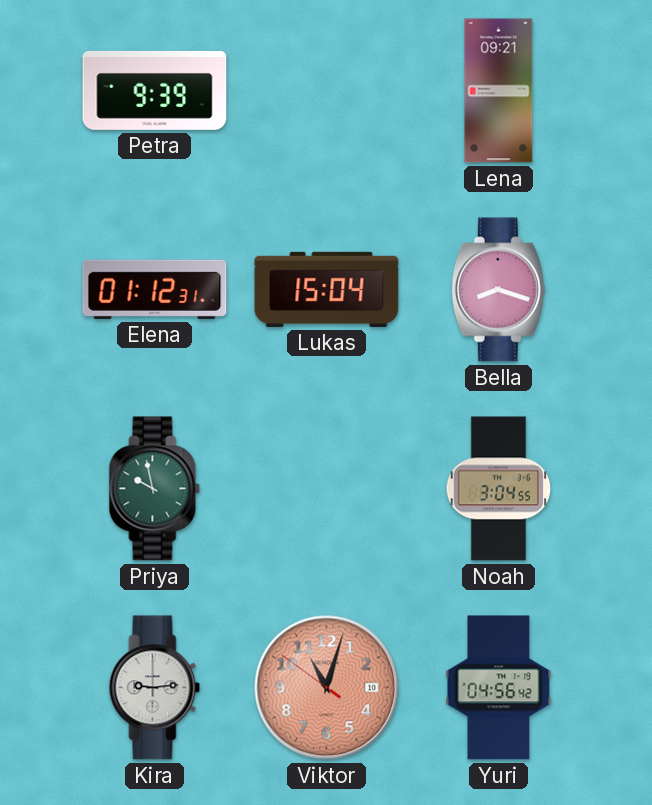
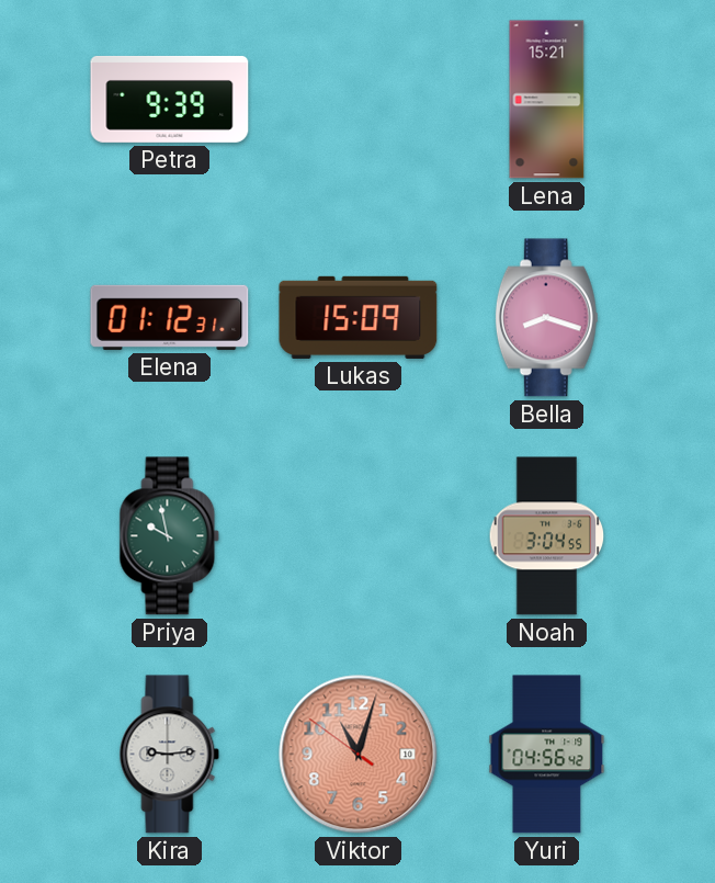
Lena: 09:21 -> 15:21 (547, 100)
Lukas: 15:04 -> 15:09 (359, 317)
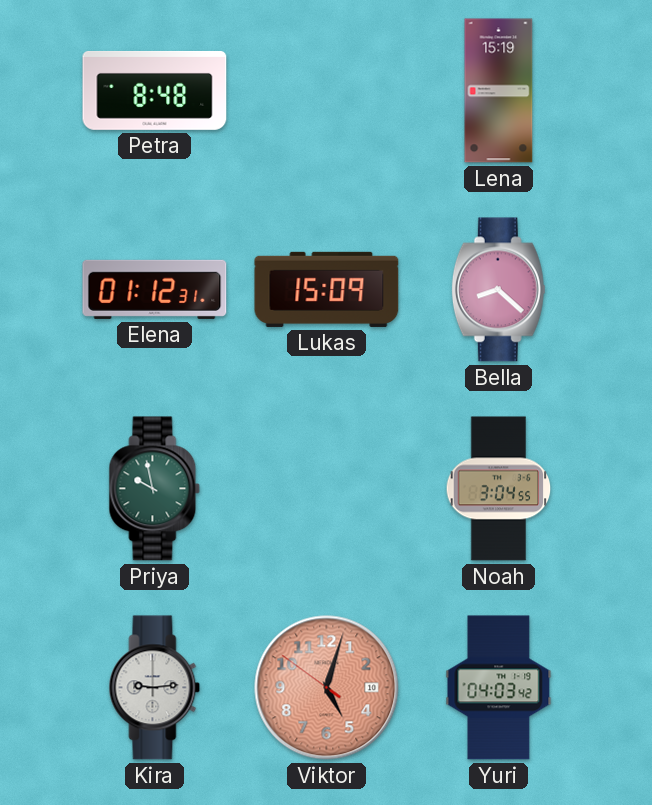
Petra: 9:39 -> 8:48 (155, 90)
Lena: 15:21 -> 15:19 (499, 91)
Bella: 8:18 -> 8:22 (498, 290)
Viktor: 11:02 -> 5:02 (327, 688)
Yuri: 04:56 -> 04:03 (499, 688)
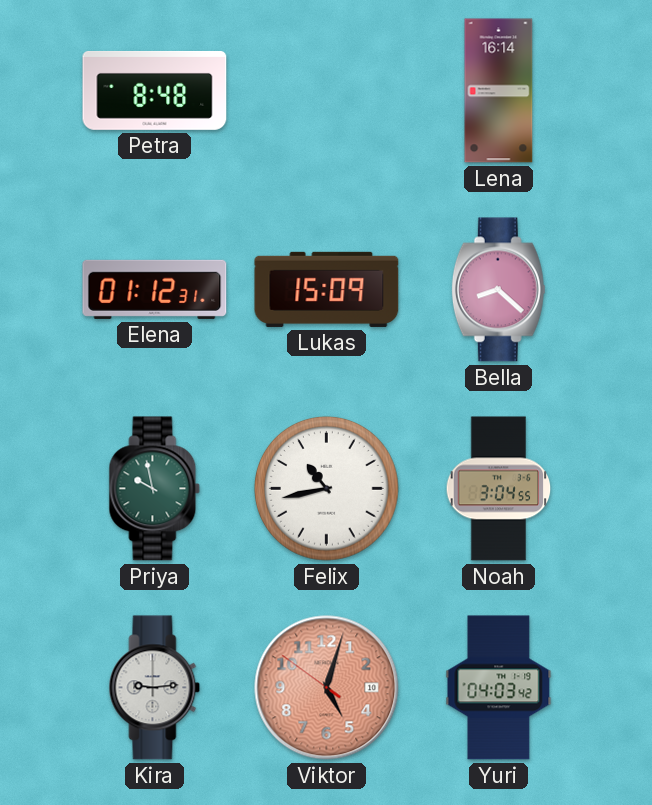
Lena: 15:19 -> 16:14 (499, 91)
Felix: none -> 10:43 (326, 488)
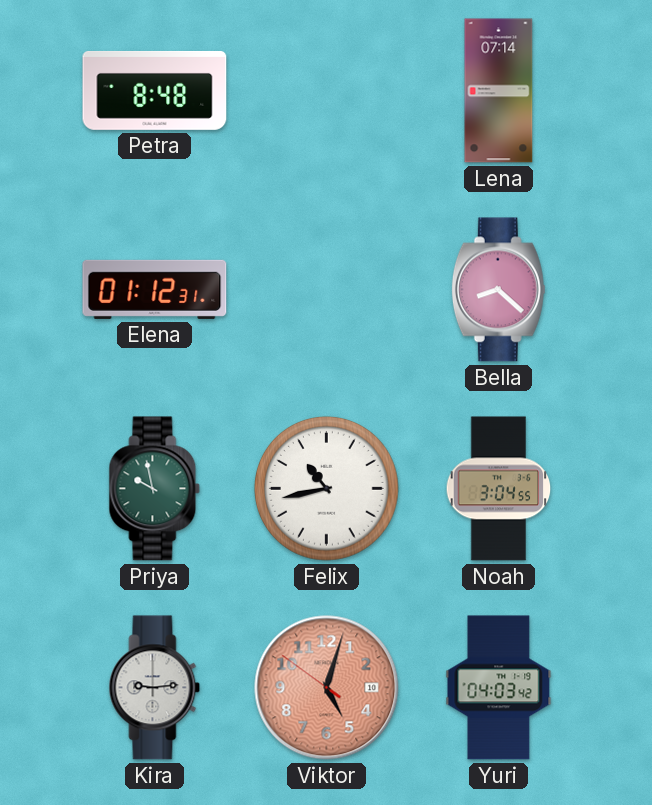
Lena: 16:14 -> 07:14 (499, 91)
Lukas: 15:09 -> none (327, 289)
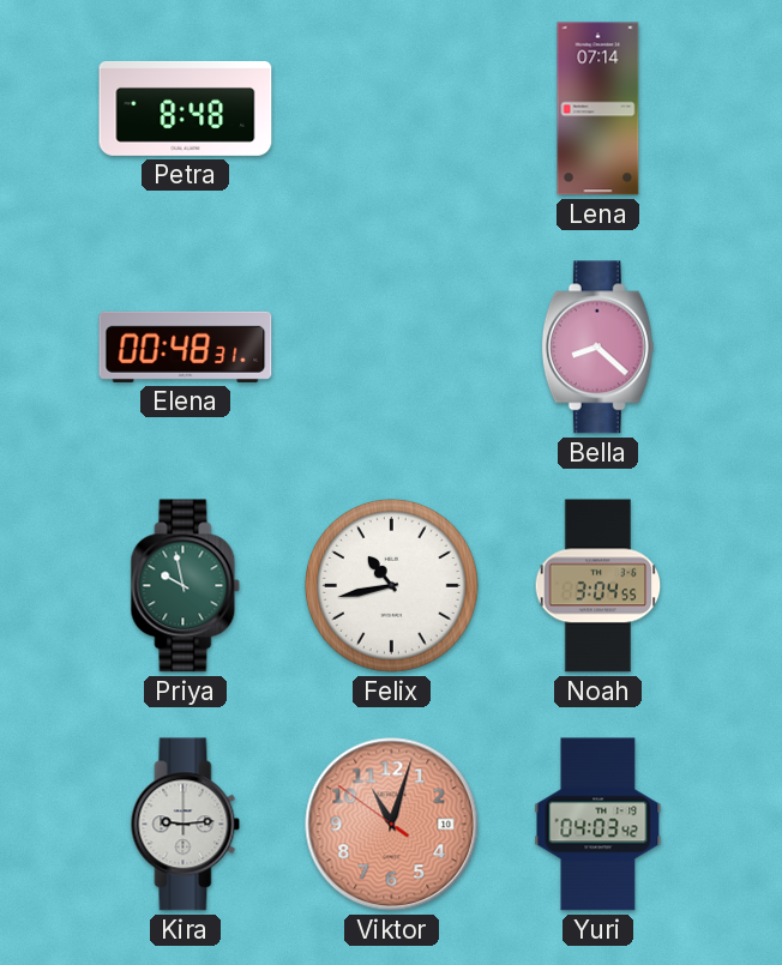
Elena: 01:12 -> 00:48 (186, 346)
Viktor: 5:02 -> 11:02 (392, 825)
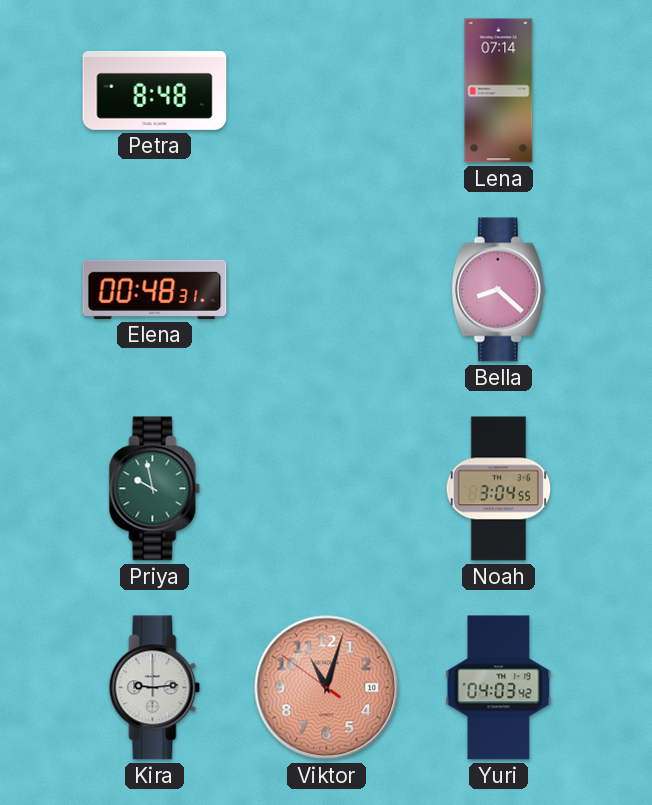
Felix: 10:43 -> none (391, 585)
